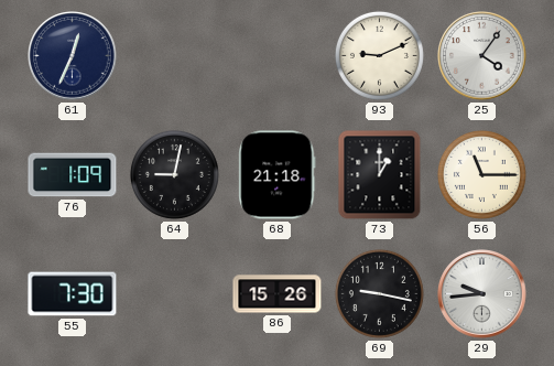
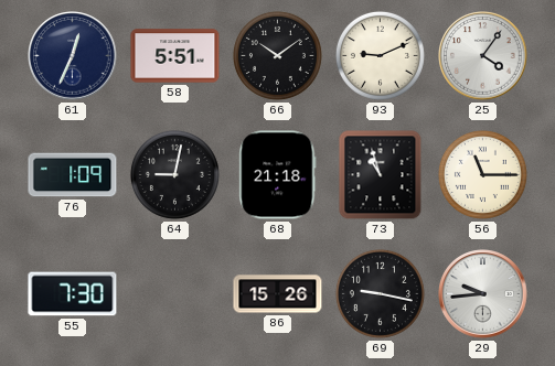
58: none -> 5:51 (175, 56)
66: none -> 10:09 (277, 55)
73: 1:00 -> 10:57 (381, 175)
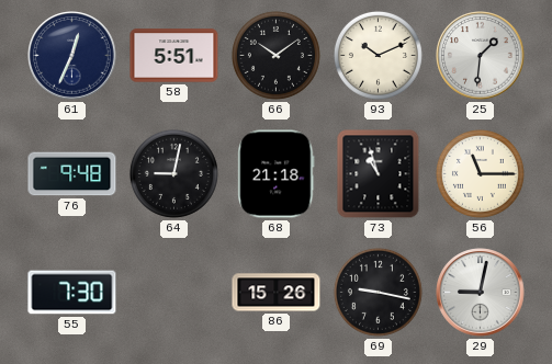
93: 9:11 -> 10:11 (378, 55)
25: 4:06 -> 1:31 (481, 56)
76: 1:09 -> 9:48 (72, 174)
29: 9:44 -> 9:02 (481, 293)
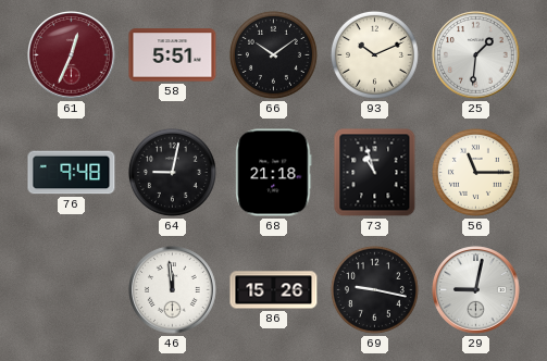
61 dial: navy -> burgundy (72, 55)
55: 7:30 -> none (72, 293)
46: none -> 11:59 (173, 290)
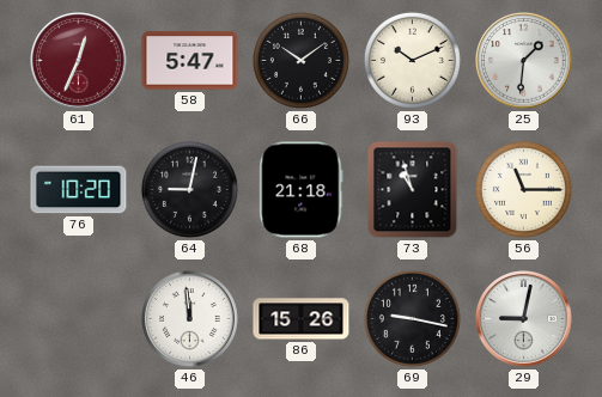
58: 5:51 -> 5:47 (190, 61)
76: 9:48 -> 10:20 (79, 190)
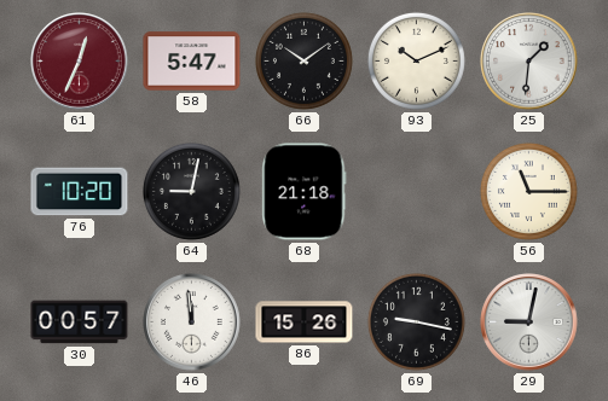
73: 10:57 -> none (413, 190)
30: none -> 00:57 (80, 322)
